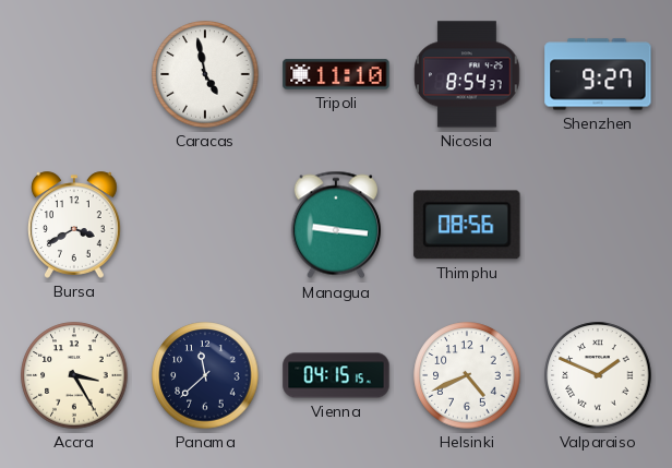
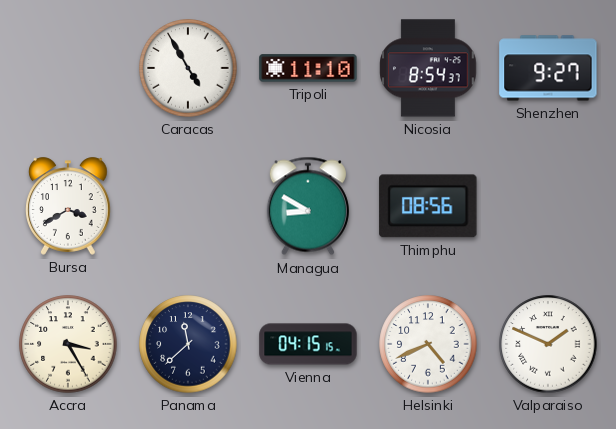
Caracas: 4:58 -> 4:55 (188, 68)
Managua: 9:16 -> 8:50 (308, 206)
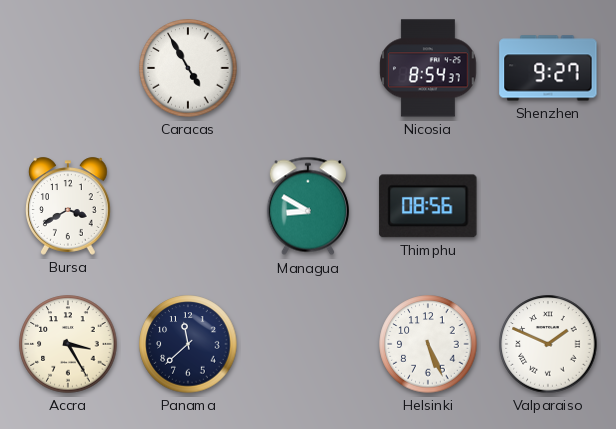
Tripoli: 11:10 -> none (308, 68)
Vienna: 04:15 -> none (308, 344)
Helsinki: 4:41 -> 5:26 (428, 344)
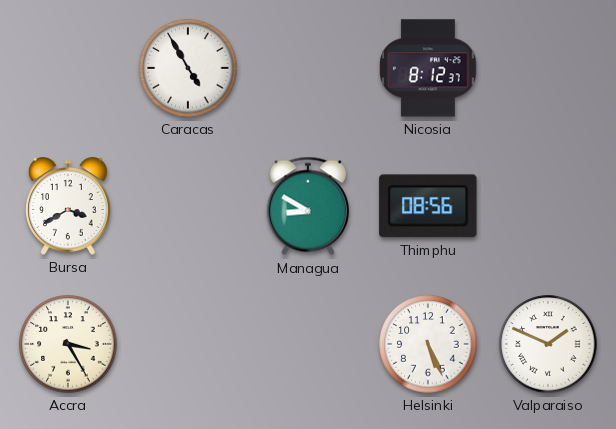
Nicosia: 8:54 -> 8:12 (428, 68)
Shenzhen: 9:27 -> none (548, 68)
Panama: 11:38 -> none (188, 344)
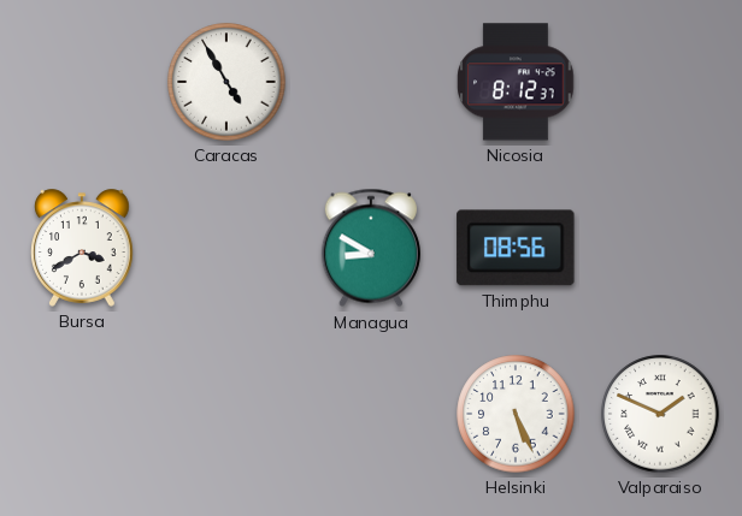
Accra: 3:25 -> none (68, 344)
